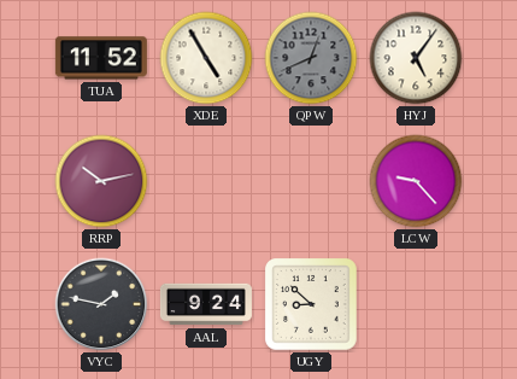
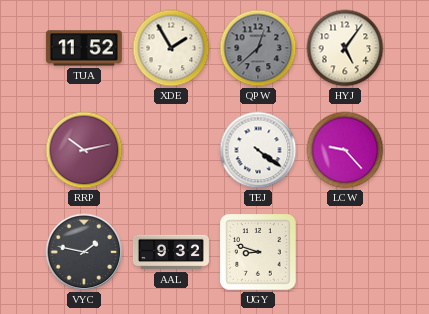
XDE: 4:55 -> 1:55 (171, 48)
QPW: 12:41 -> 12:38 (258, 48)
TEJ: none -> 4:21 (258, 150)
AAL: 9:24 -> 9:32 (171, 252)
UGY: 8:52 -> 8:48 (259, 253)
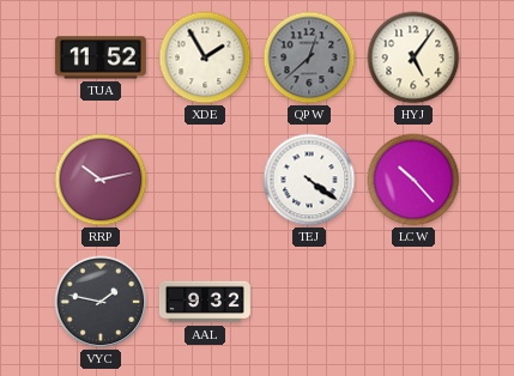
LCW: 9:23 -> 10:23 (413, 180)
UGY: 8:48 -> none (259, 253)
